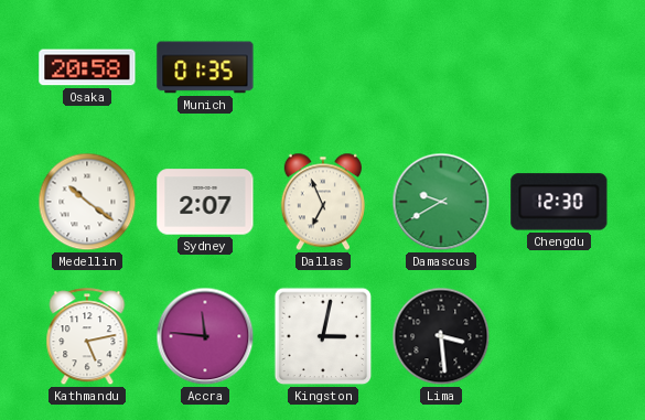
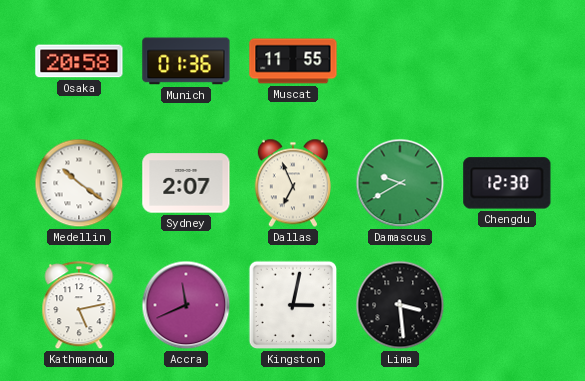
Munich: 01:35 -> 01:36 (186, 61)
Muscat: none -> 11:55 (293, 61)
Accra: 11:46 -> 11:41 (186, 305)
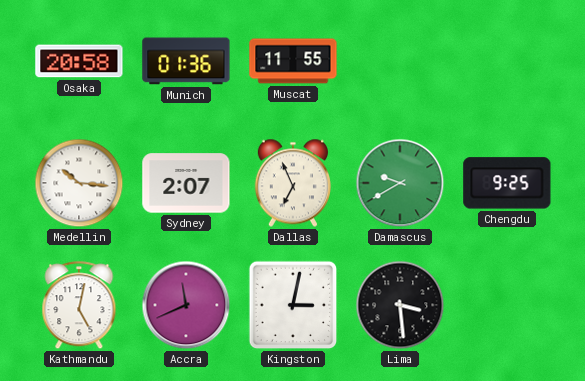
Medellin: 10:21 -> 10:16 (79, 183)
Chengdu: 12:30 -> 9:25 (507, 183)
Kathmandu: 5:13 -> 5:02 (79, 306)
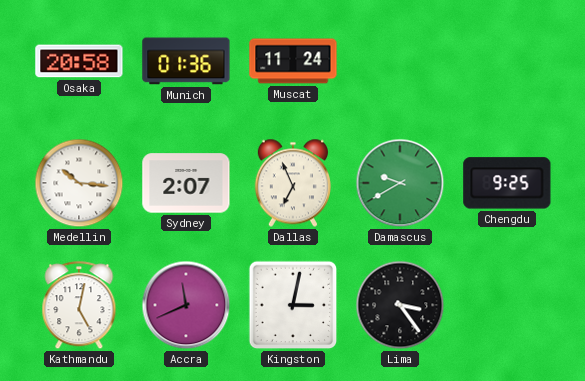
Muscat: 11:55 -> 11:24 (293, 61)
Lima: 3:29 -> 3:24 (400, 305)
